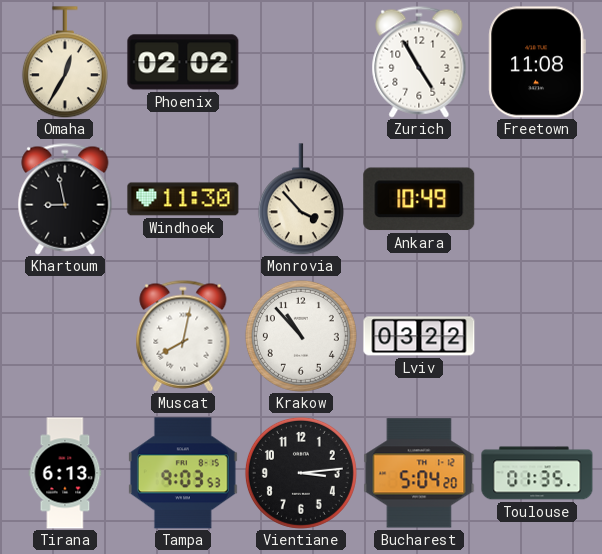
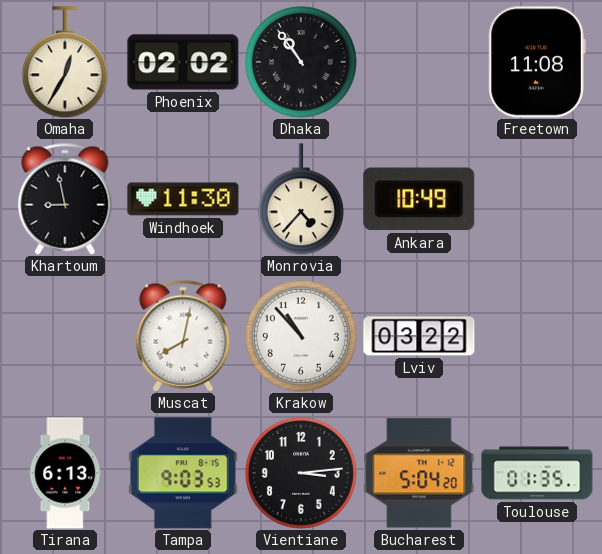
Dhaka: none -> 10:54 (301, 62)
Zurich: 4:55 -> none (419, 62)
Monrovia: 3:53 -> 4:37 (301, 199)
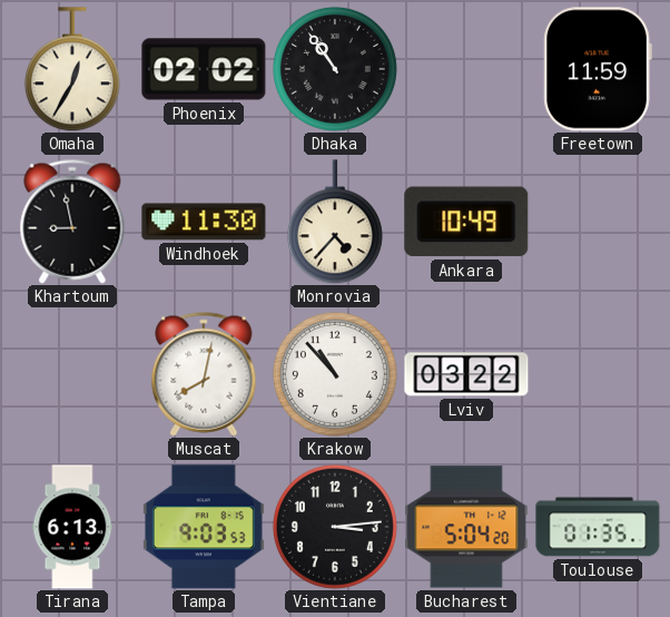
Freetown: 11:08 -> 11:59 (598, 69)
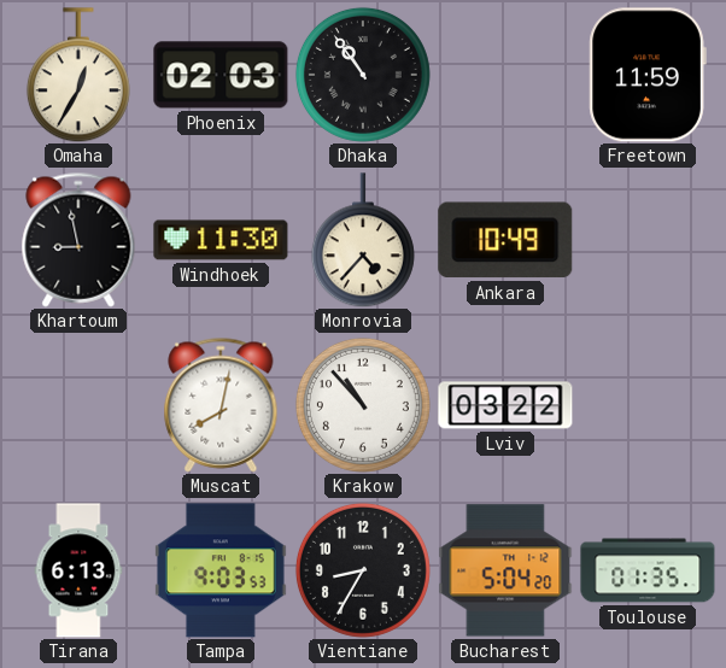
Phoenix: 02:02 -> 02:03 (221, 75)
Vientiane: 3:14 -> 8:35 (363, 570)
